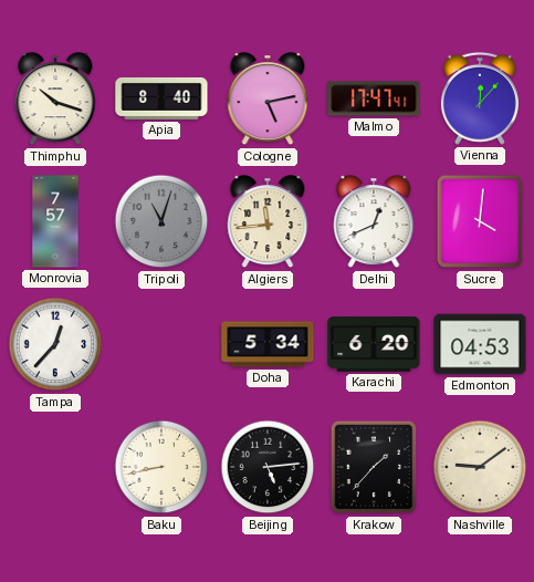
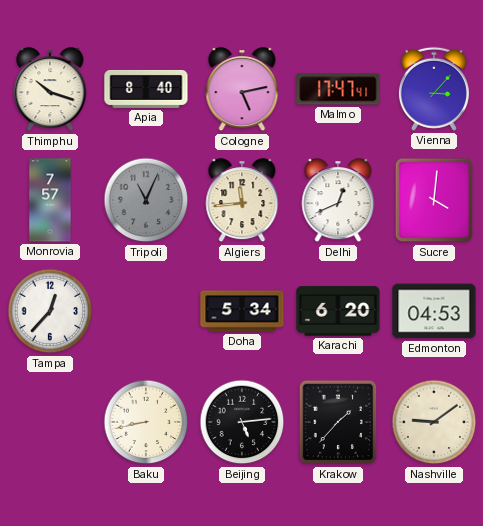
Vienna: 12:07 -> 3:07 (434, 89)
Tripoli: 11:03 -> 11:04 (146, 200)
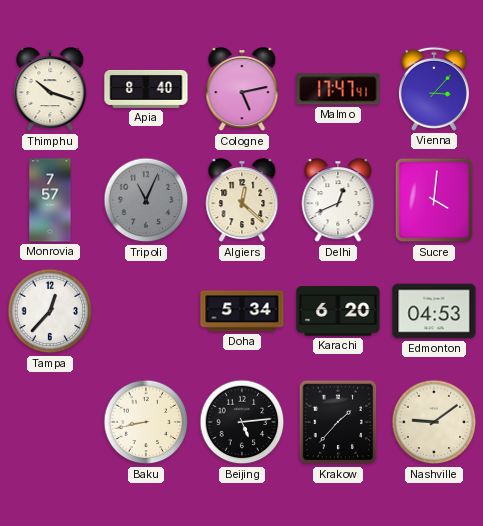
Algiers: 11:44 -> 12:22 (242, 201)
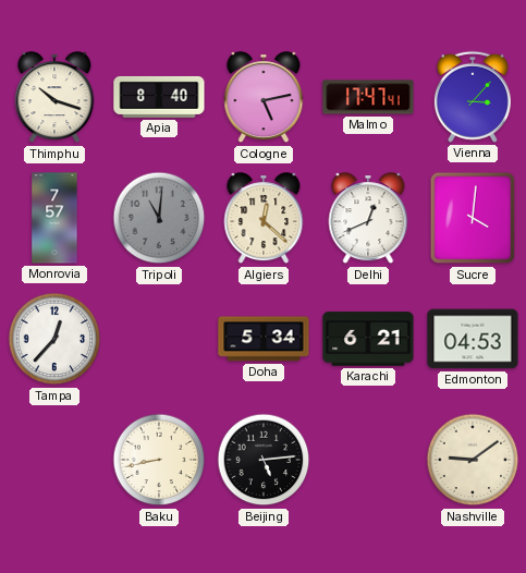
Tripoli: 11:04 -> 11:01 (159, 218)
Karachi: 6:20 -> 6:21 (368, 339)
Krakow: 1:37 -> none (338, 422)
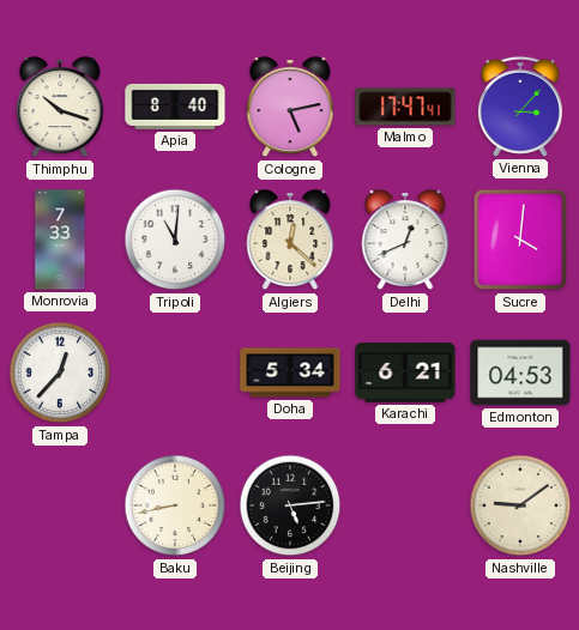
Monrovia: 7:57 -> 7:33 (60, 240)
Tripoli dial: grey -> white (175, 240)
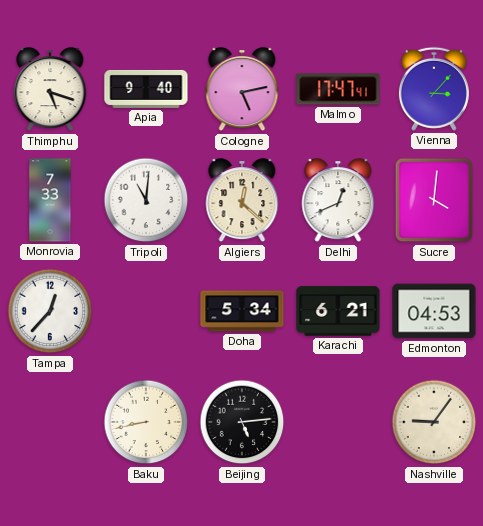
Thimphu: 10:18 -> 5:18 (50, 90)
Apia: 8:40 -> 9:40 (146, 89)
Nashville: 9:09 -> 9:06 (434, 422)
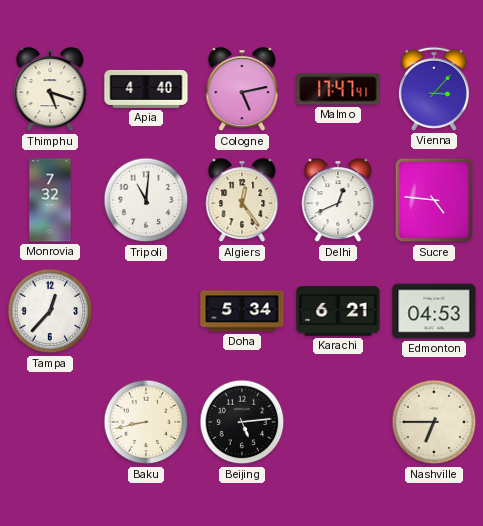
Apia: 9:40 -> 4:40 (146, 89)
Monrovia: 7:33 -> 7:32 (50, 200)
Algiers: 12:22 -> 12:24 (242, 201)
Sucre: 4:01 -> 4:46 (434, 200)
Nashville: 9:06 -> 6:45 (434, 422)
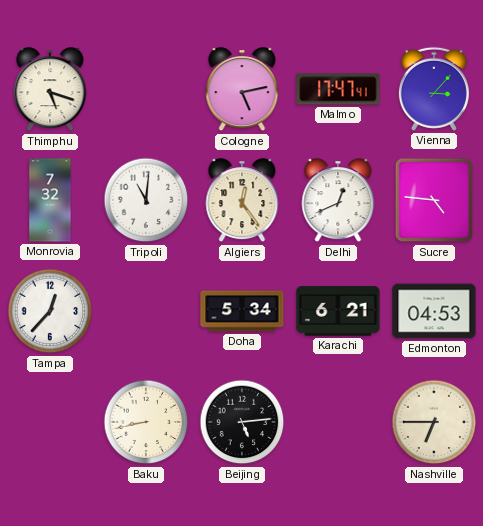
Apia: 4:40 -> none (146, 89)
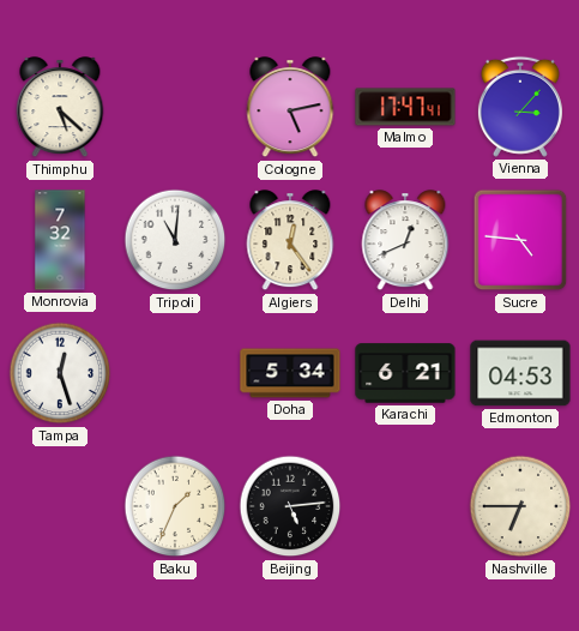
Thimphu: 5:18 -> 5:22 (60, 108)
Tampa: 12:37 -> 12:27 (60, 373)
Baku: 8:43 -> 1:34 (175, 506)
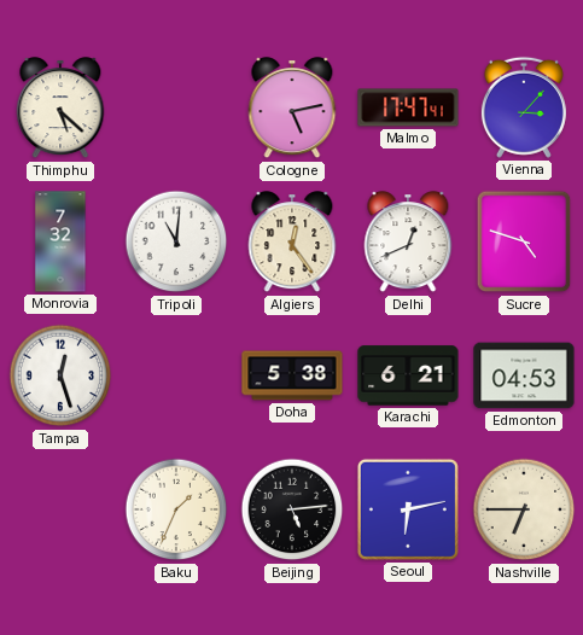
Sucre: 4:46 -> 4:48 (524, 241)
Doha: 5:34 -> 5:38 (292, 375)
Seoul: none -> 6:13 (408, 509)
